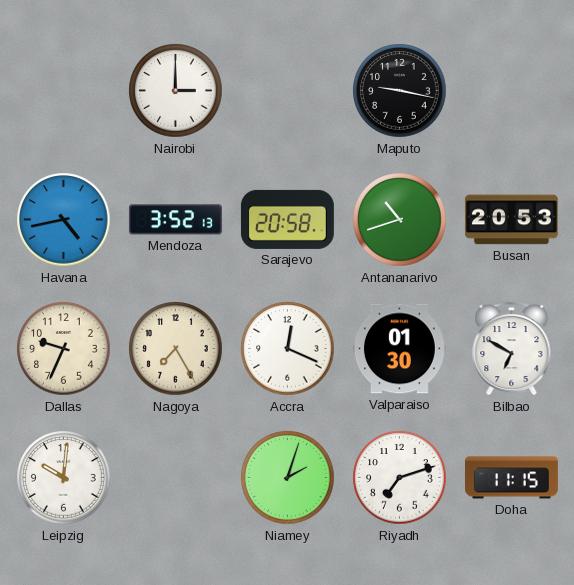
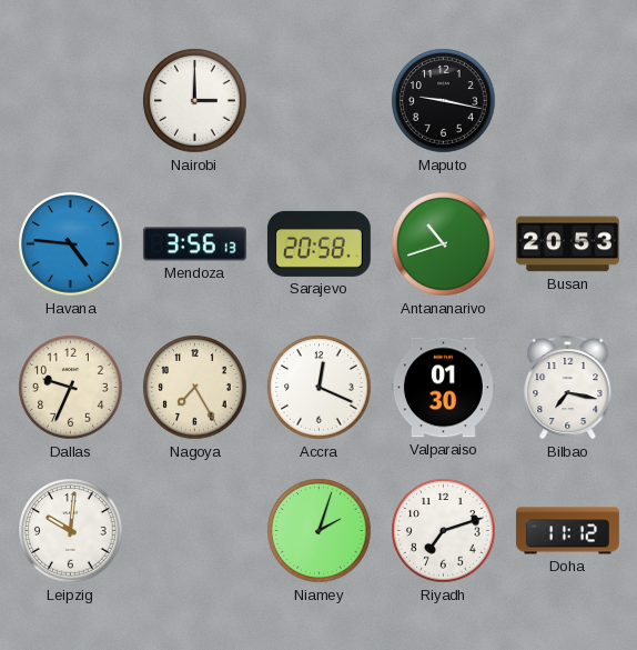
Havana: 4:43 -> 4:46 (71, 244)
Mendoza: 3:52 -> 3:56 (194, 244)
Bilbao: 6:50 -> 7:17 (568, 387)
Doha: 11:15 -> 11:12 (567, 531)
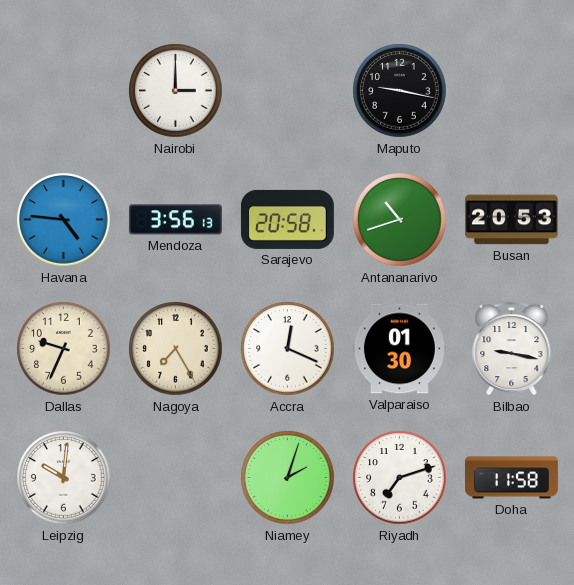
Bilbao: 7:17 -> 9:17 (512, 348)
Doha: 11:12 -> 11:58 (511, 478)
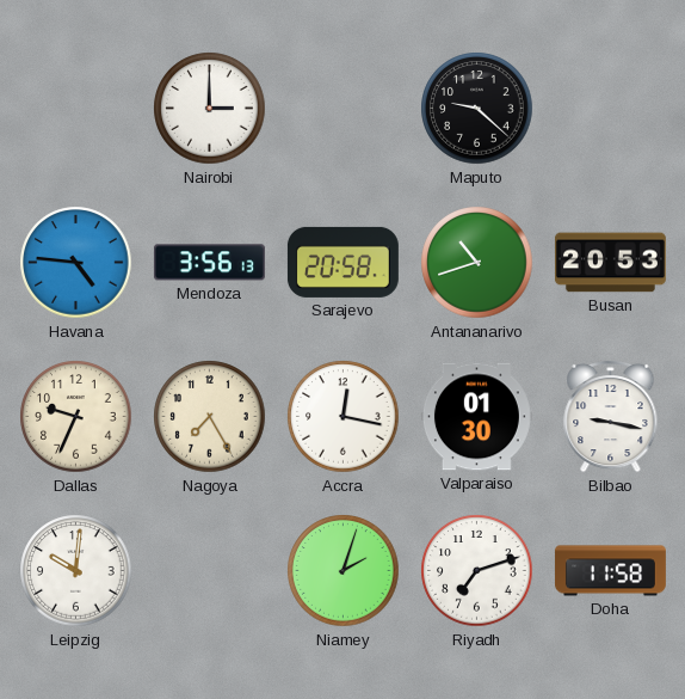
Maputo: 9:17 -> 9:22 (477, 109)
Accra: 12:19 -> 12:17 (344, 417)
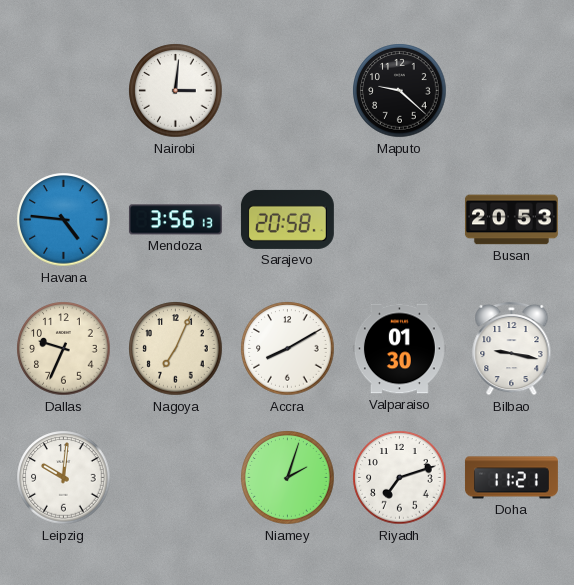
Nairobi: 3:00 -> 3:01 (176, 91)
Antananarivo: 10:42 -> none (477, 263)
Nagoya: 7:25 -> 7:04 (176, 349)
Accra: 12:17 -> 8:10 (288, 349)
Doha: 11:58 -> 11:21 (511, 478)
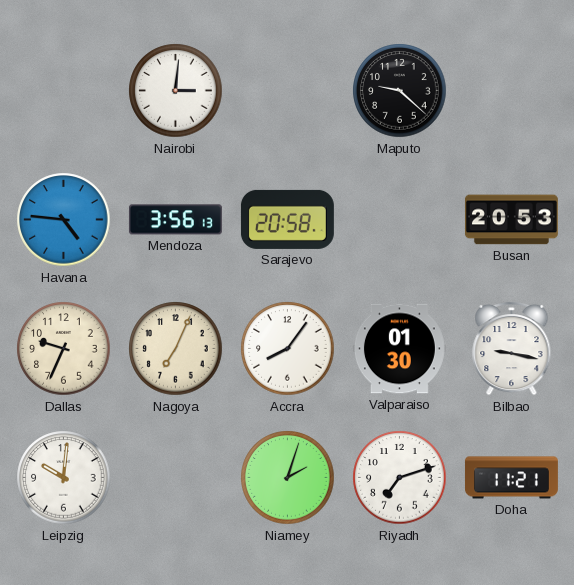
Accra: 8:10 -> 8:06 (288, 349)
